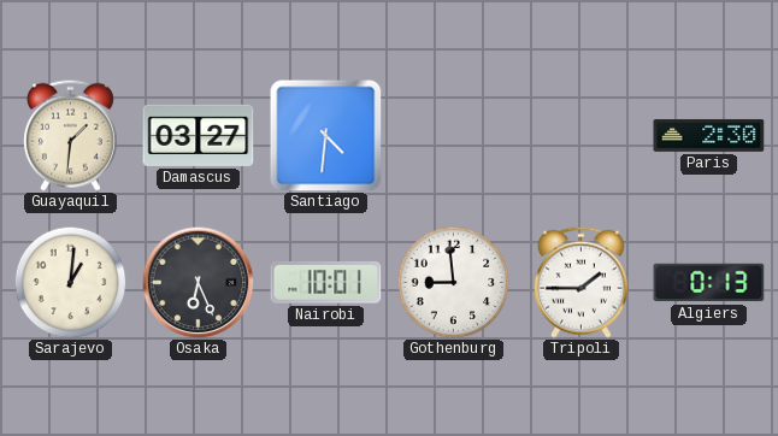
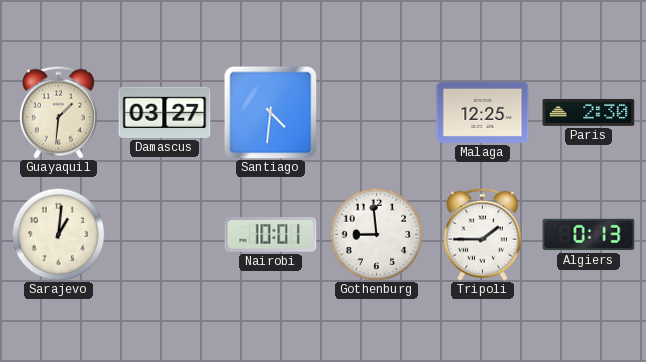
Malaga: none -> 12:25 (483, 112)
Osaka: 6:26 -> none (198, 282)
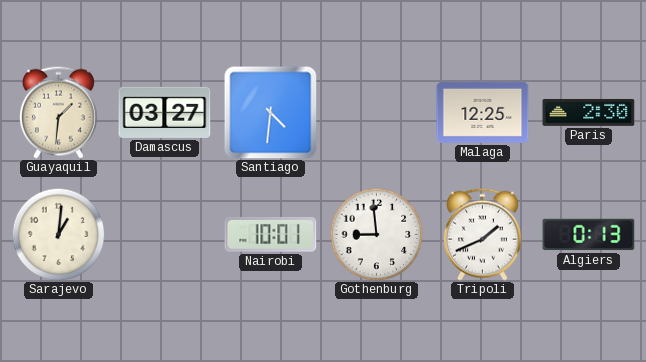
Tripoli: 1:45 -> 1:41 (482, 234)
